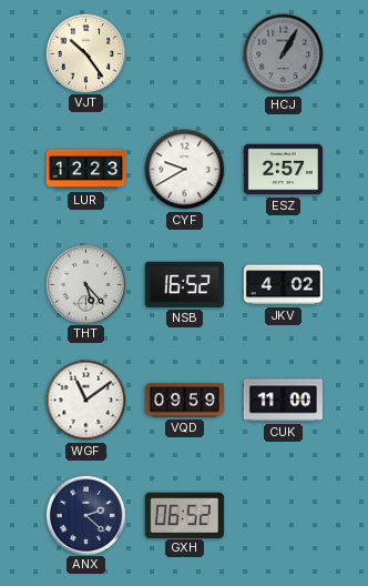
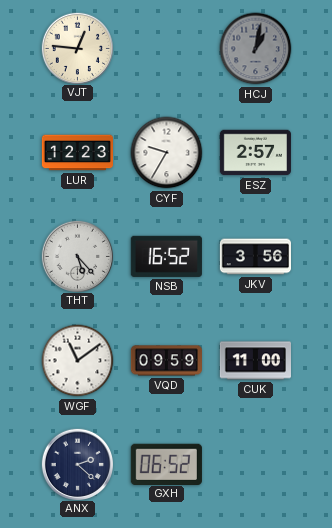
VJT: 10:24 -> 12:46 (77, 48)
HCJ: 1:05 -> 1:02 (256, 49)
CYF: 9:40 -> 9:35 (167, 153)
JKV: 4:02 -> 3:56 (255, 257)
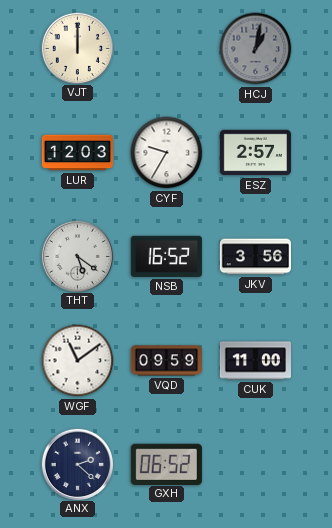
VJT: 12:46 -> 12:00 (77, 48)
LUR: 12:23 -> 12:03 (77, 153)
THT: 5:23 -> 5:21 (77, 256)
